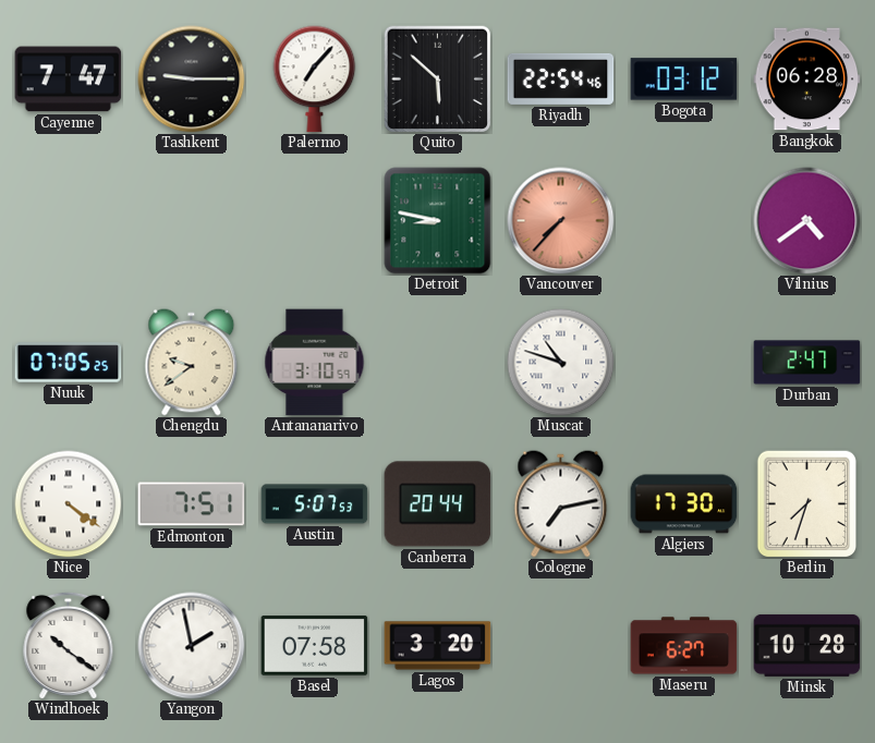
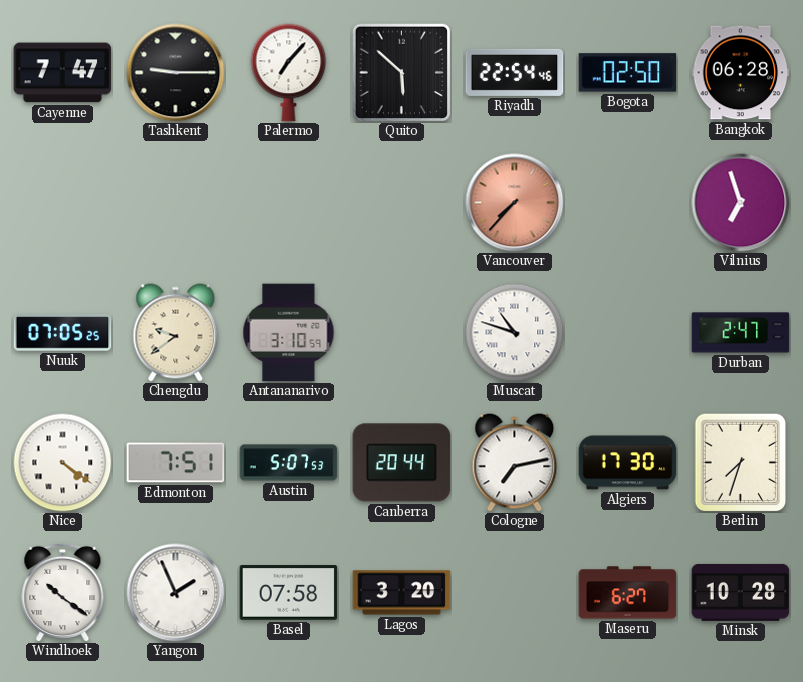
Bogota: 03:12 -> 02:50 (628, 73)
Detroit: 8:47 -> none (438, 221)
Vilnius: 4:39 -> 6:57 (741, 203)
Yangon: 1:58 -> 1:56 (176, 593)
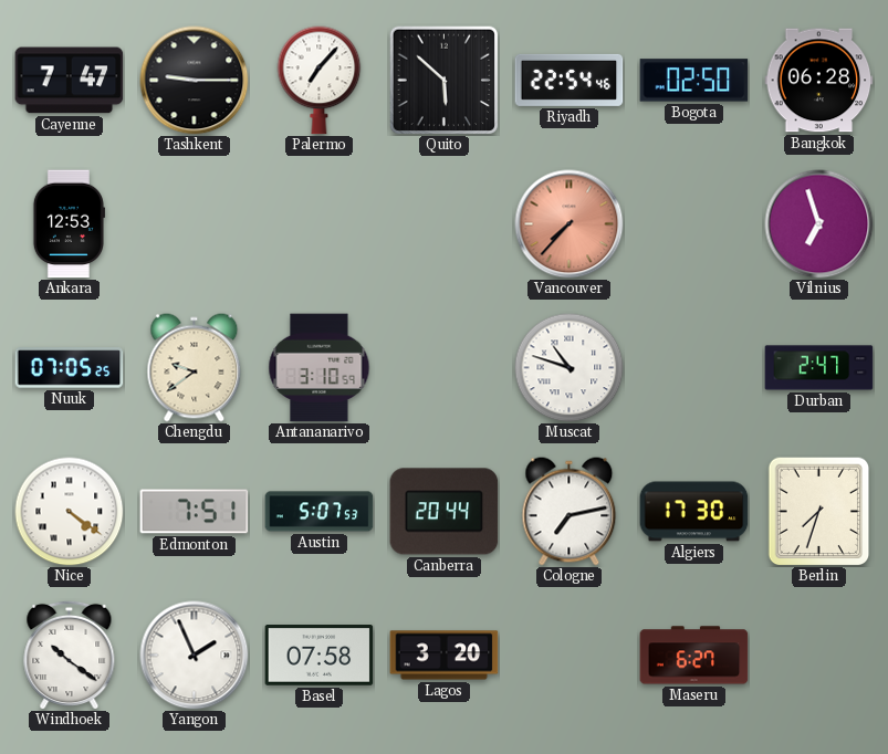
Ankara: none -> 12:53 (69, 224)
Minsk: 10:28 -> none (741, 592)
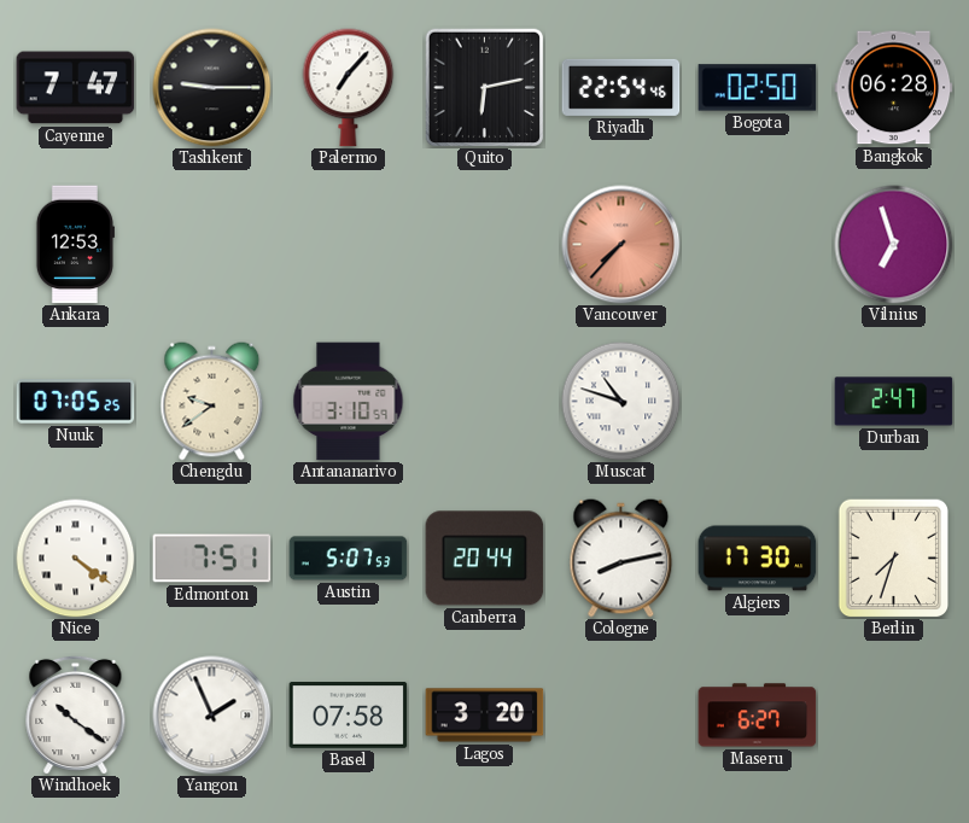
Quito: 5:52 -> 6:13 (484, 87)
Cologne: 7:13 -> 8:13 (621, 559)
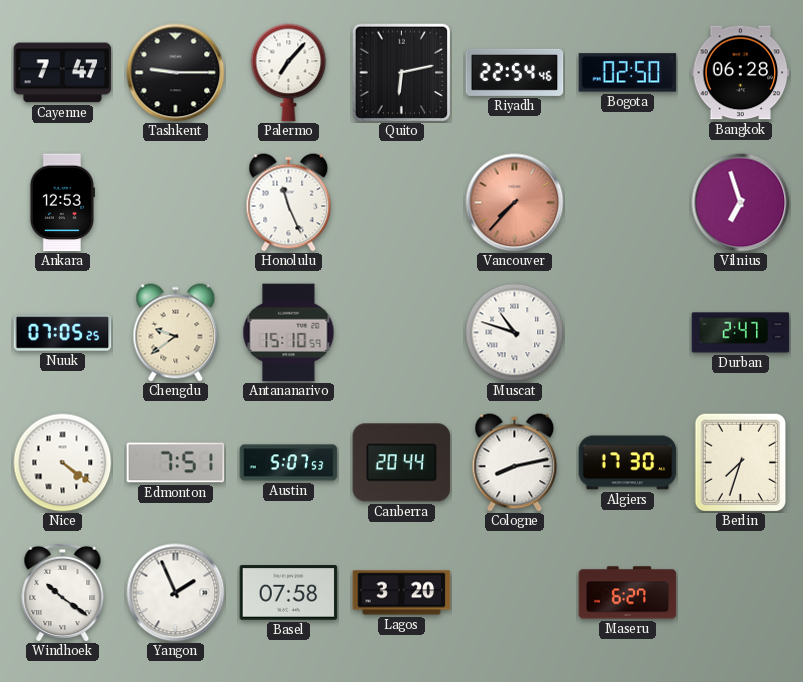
Honolulu: none -> 11:26 (289, 203)
Antananarivo: 3:10 -> 15:10 (289, 333)
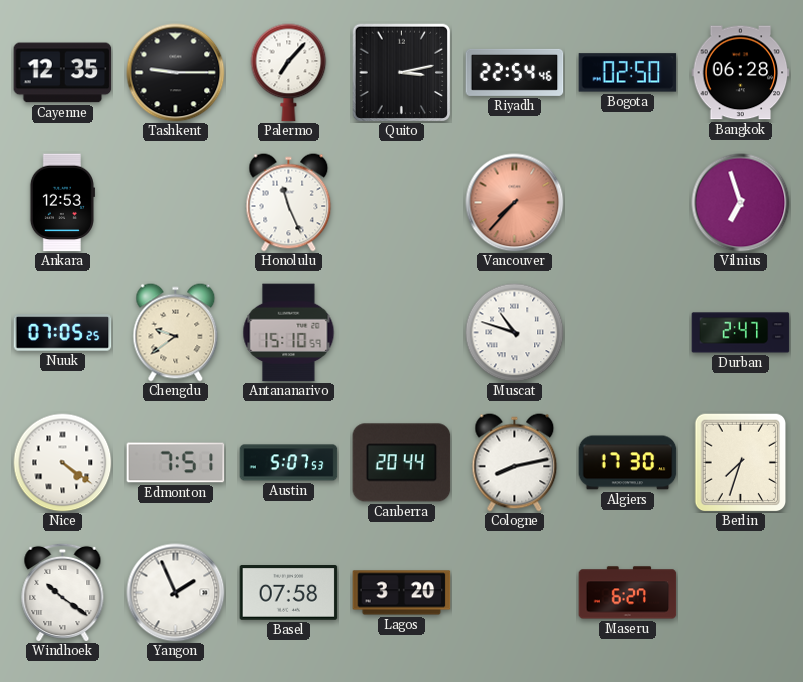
Cayenne: 7:47 -> 12:35 (63, 73)
Quito: 6:13 -> 3:13 (401, 72)
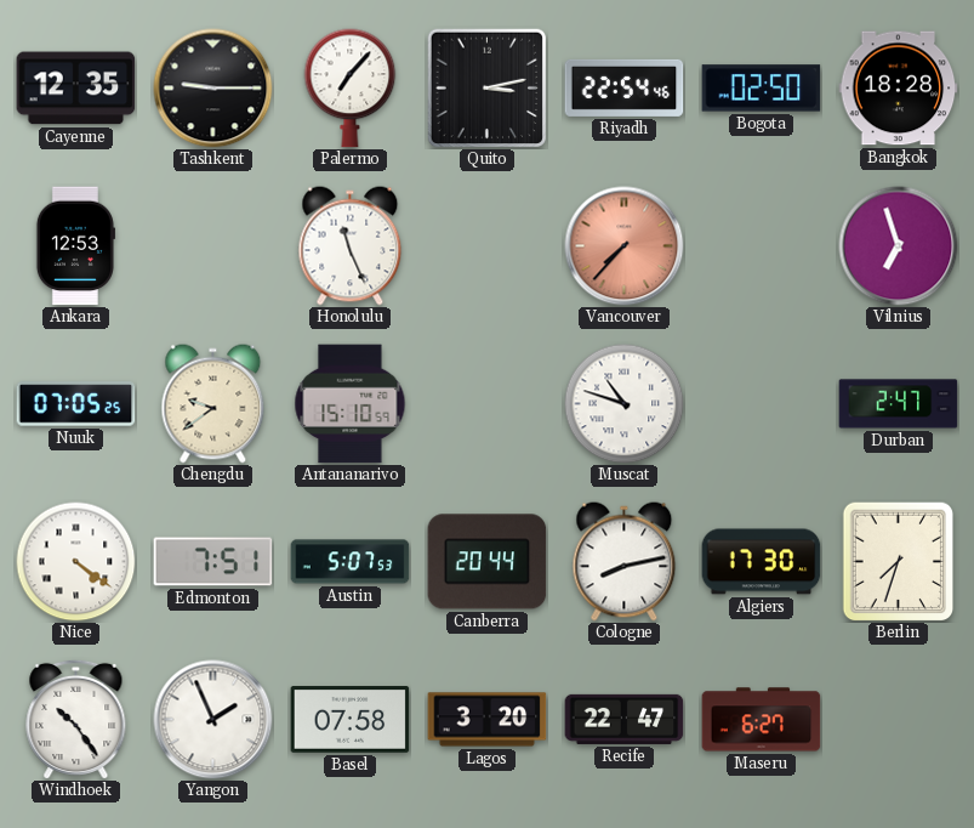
Bangkok: 06:28 -> 18:28 (899, 89)
Windhoek: 10:21 -> 10:24 (76, 719)
Recife: none -> 22:47 (625, 719)
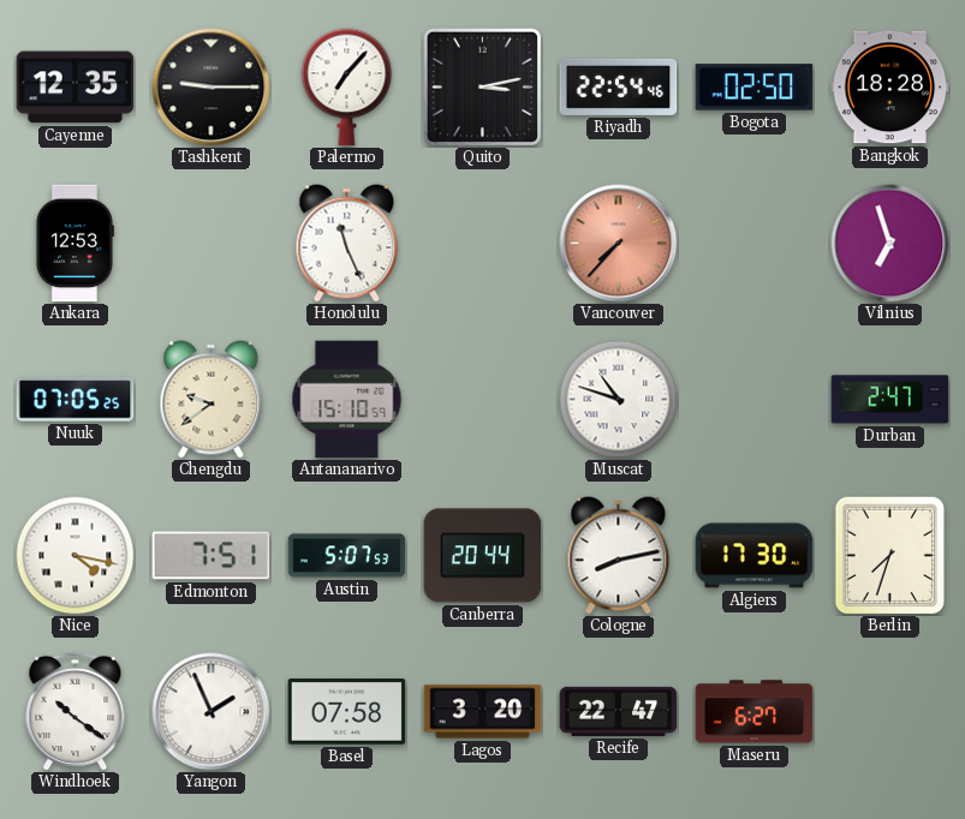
Nice: 4:21 -> 4:17 (76, 556)
Windhoek: 10:24 -> 10:21 (76, 711)
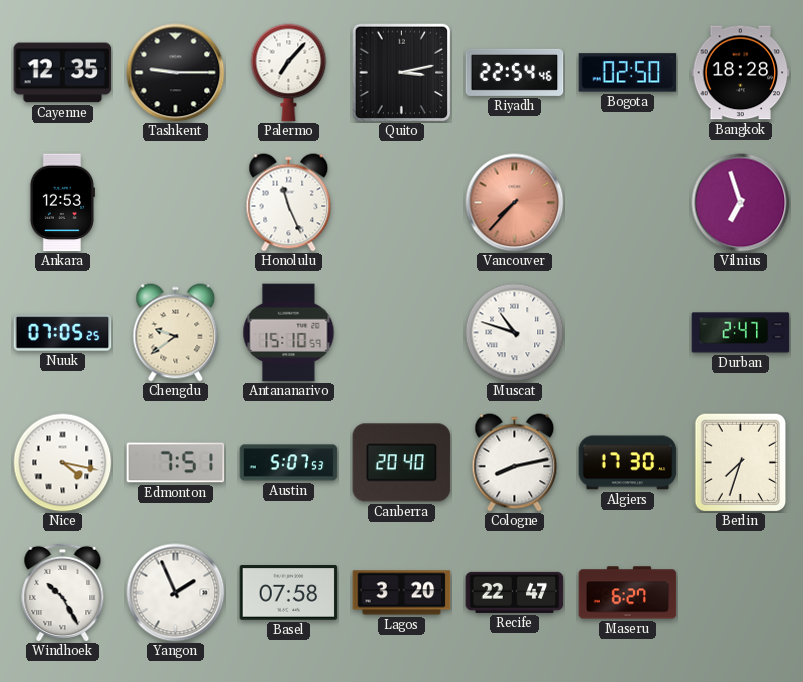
Canberra: 20:44 -> 20:40 (402, 463)
Windhoek: 10:21 -> 10:25 (63, 592)
